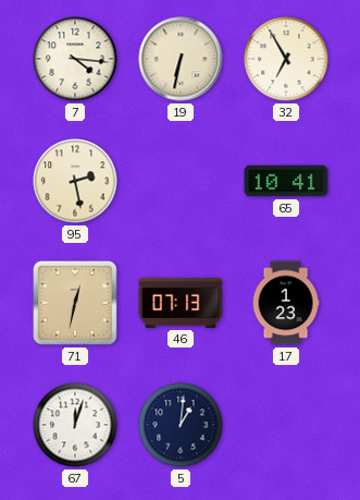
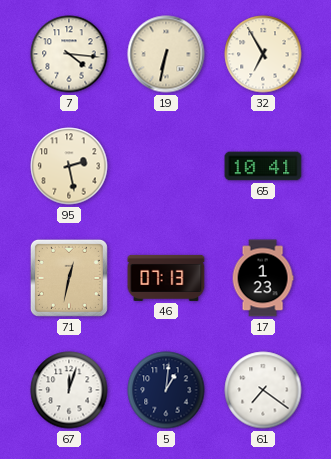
61: none -> 7:21 (263, 390)
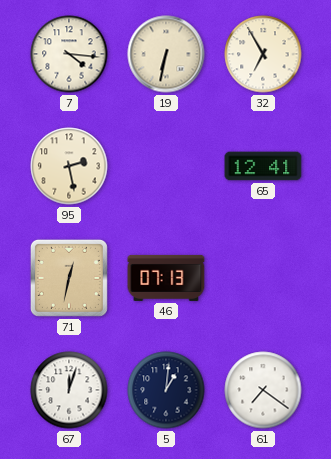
65: 10:41 -> 12:41 (263, 166)
17: 1:23 -> none (263, 278)
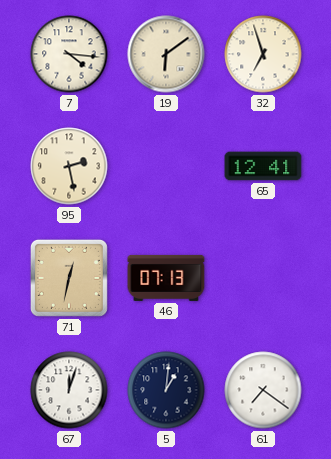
19: 6:32 -> 6:09 (166, 54)
32: 6:55 -> 6:57 (263, 54)
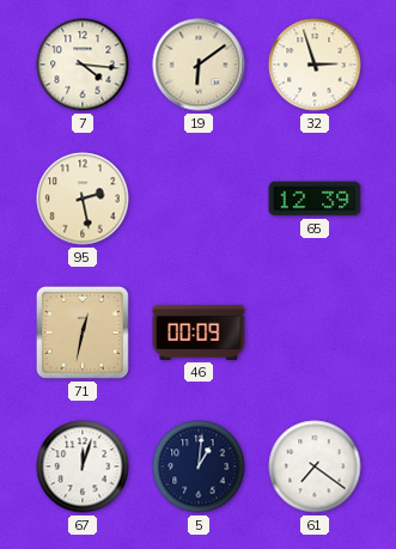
32: 6:57 -> 2:57 (315, 65)
65: 12:41 -> 12:39 (315, 199)
46: 07:13 -> 00:09 (199, 333)
